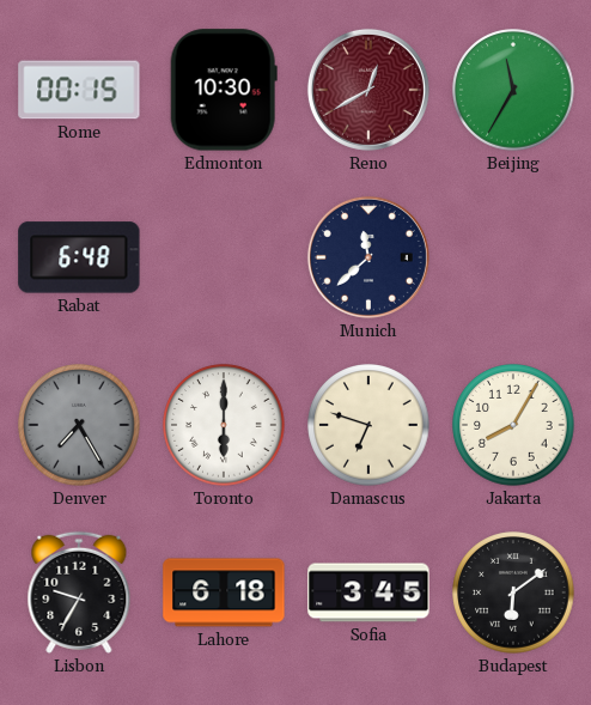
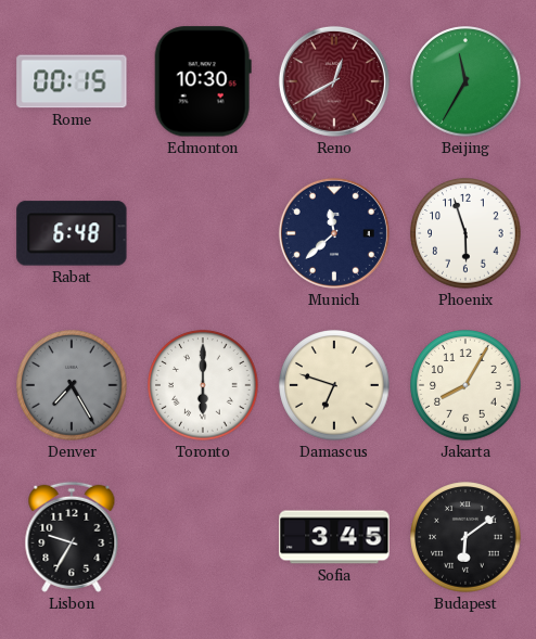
Phoenix: none -> 5:57 (465, 233)
Lahore: 6:18 -> none (224, 592)
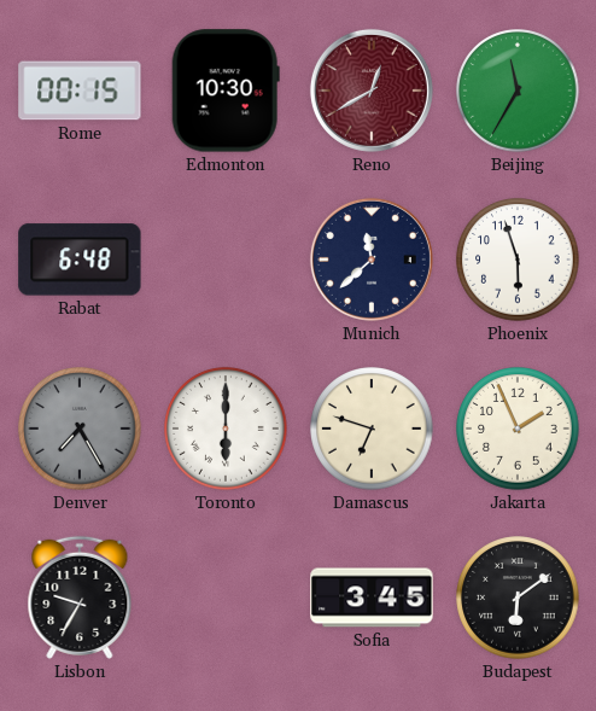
Jakarta: 8:05 -> 1:56 (518, 429)
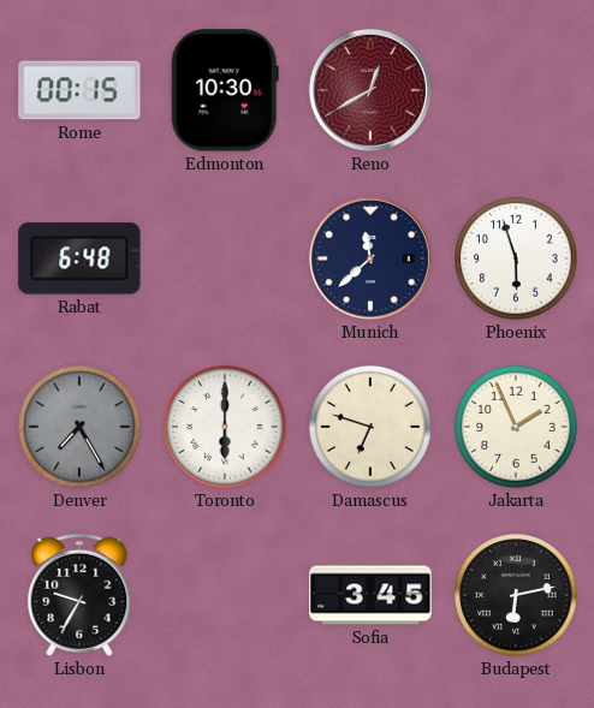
Beijing: 11:35 -> none (518, 91)
Budapest: 6:09 -> 6:13 (516, 595)
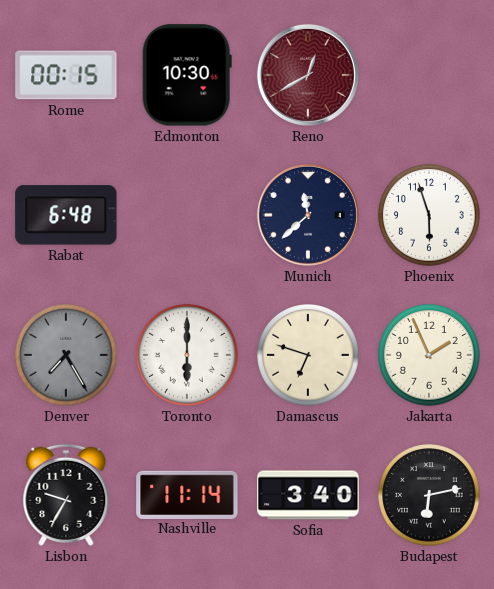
Nashville: none -> 11:14 (187, 494)
Sofia: 3:45 -> 3:40 (308, 495)
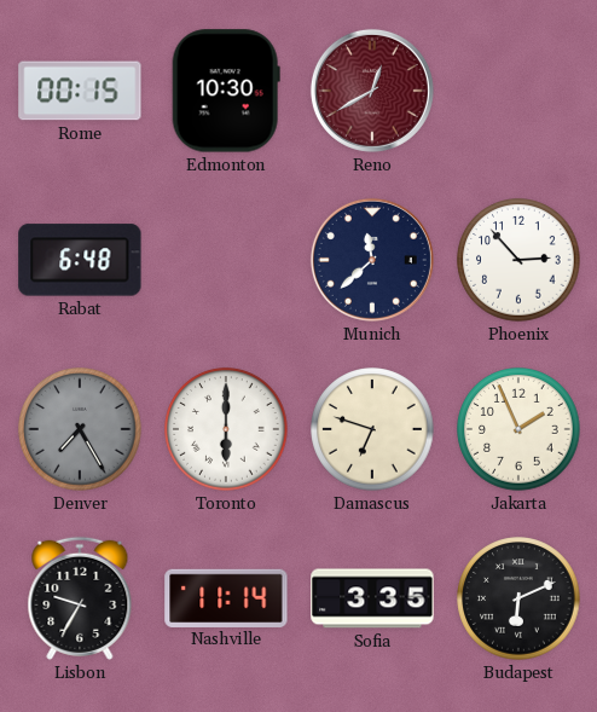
Phoenix: 5:57 -> 2:53 (518, 260)
Sofia: 3:40 -> 3:35 (372, 598)
Budapest: 6:13 -> 6:11 (518, 598)
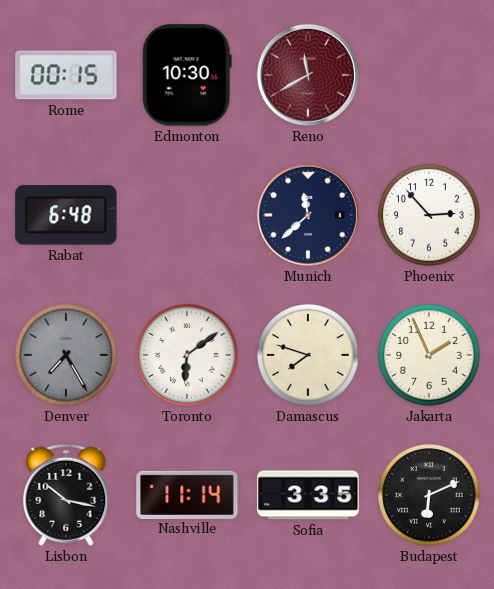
Reno: 12:40 -> 11:40 (308, 75)
Toronto: 6:00 -> 6:09 (187, 355)
Damascus: 6:48 -> 7:48 (308, 355)
Lisbon: 9:35 -> 10:17 (66, 495)
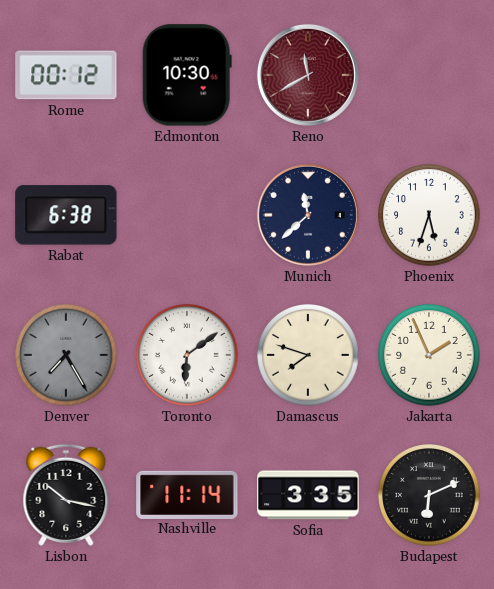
Rome: 00:15 -> 00:12 (66, 75)
Rabat: 6:48 -> 6:38 (66, 215)
Phoenix: 2:53 -> 5:33 (429, 215)
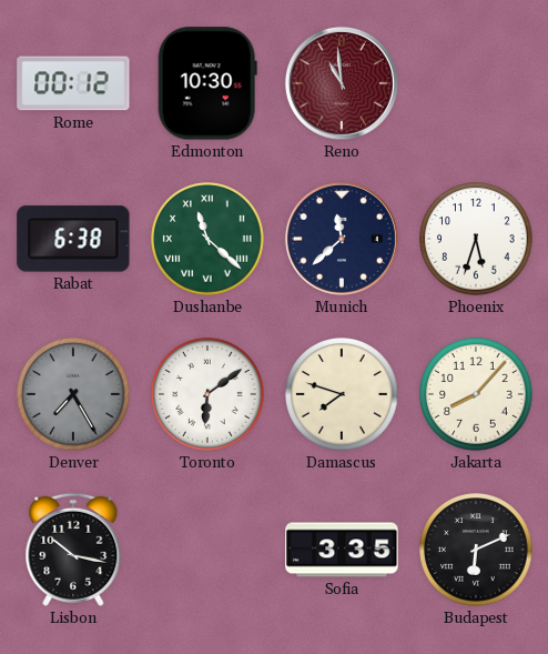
Reno: 11:40 -> 10:59 (342, 83)
Dushanbe: none -> 11:22 (207, 239)
Jakarta: 1:56 -> 8:07 (476, 394)
Nashville: 11:14 -> none (187, 494)
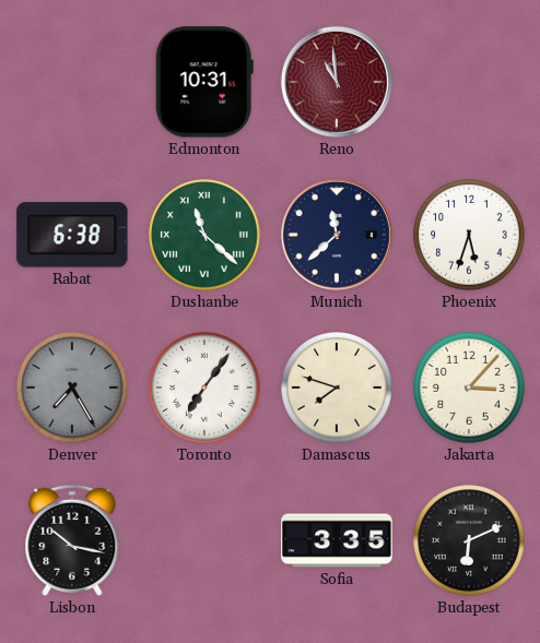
Rome: 00:12 -> none (73, 83)
Edmonton: 10:30 -> 10:31 (204, 82)
Toronto: 6:09 -> 7:06 (204, 388)
Jakarta: 8:07 -> 3:07 (469, 388)
